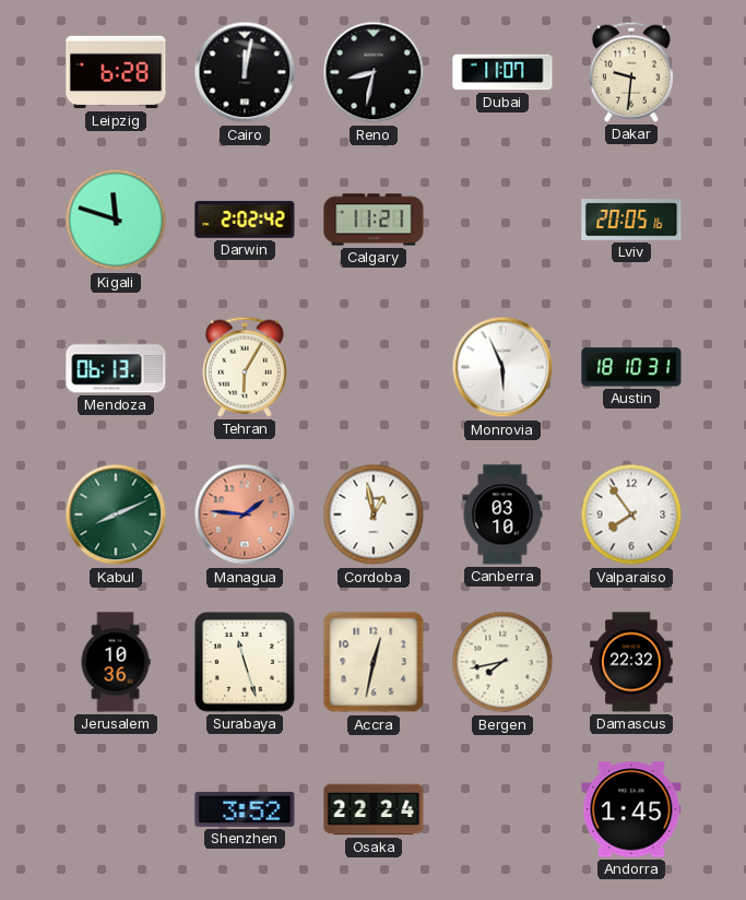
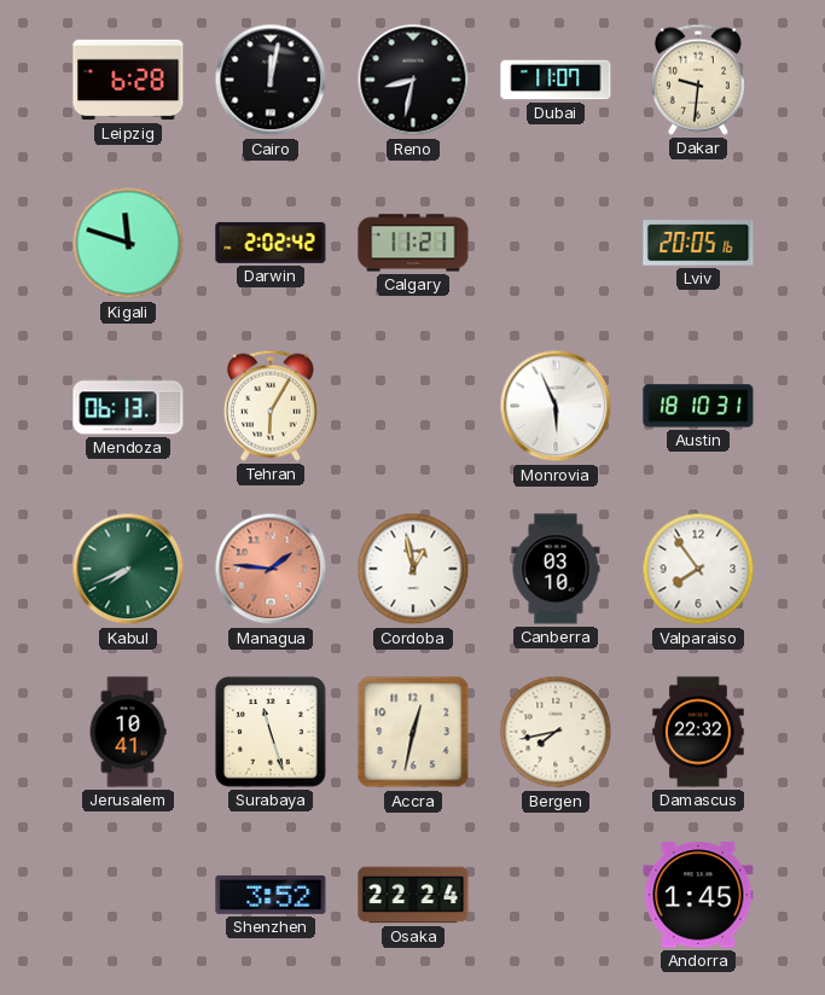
Kabul: 8:11 -> 7:41 (128, 569)
Jerusalem: 10:36 -> 10:41 (128, 732)
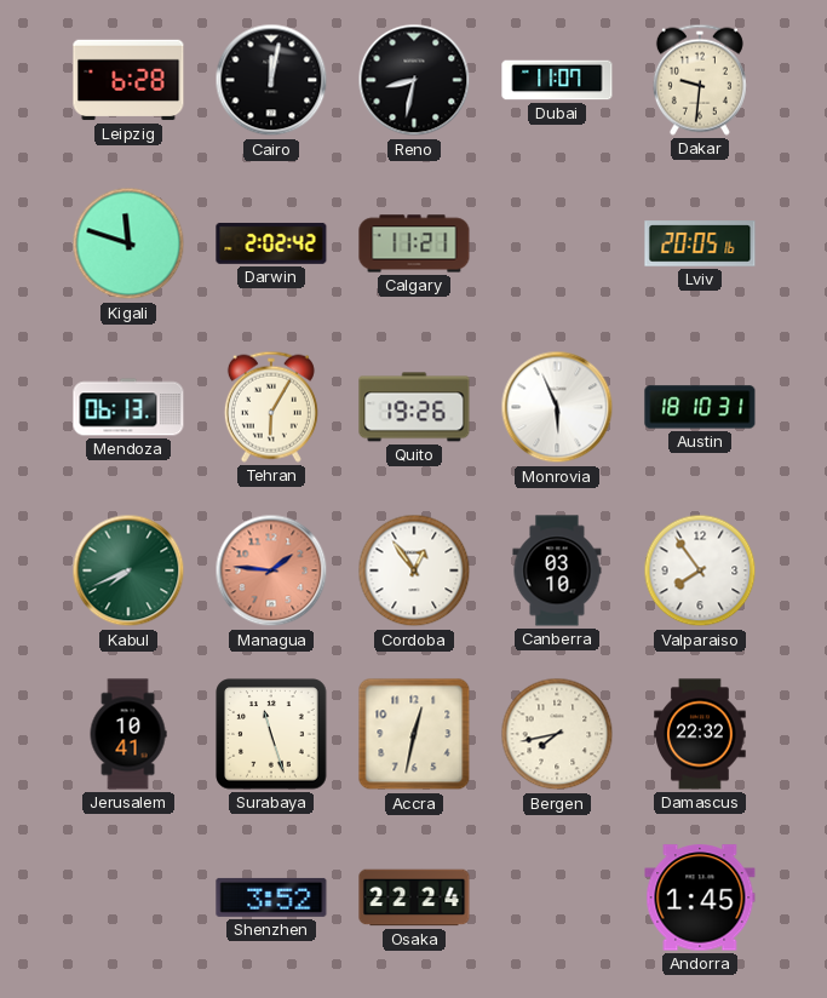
Quito: none -> 19:26 (414, 407)
Cordoba: 12:58 -> 12:54 (414, 570)
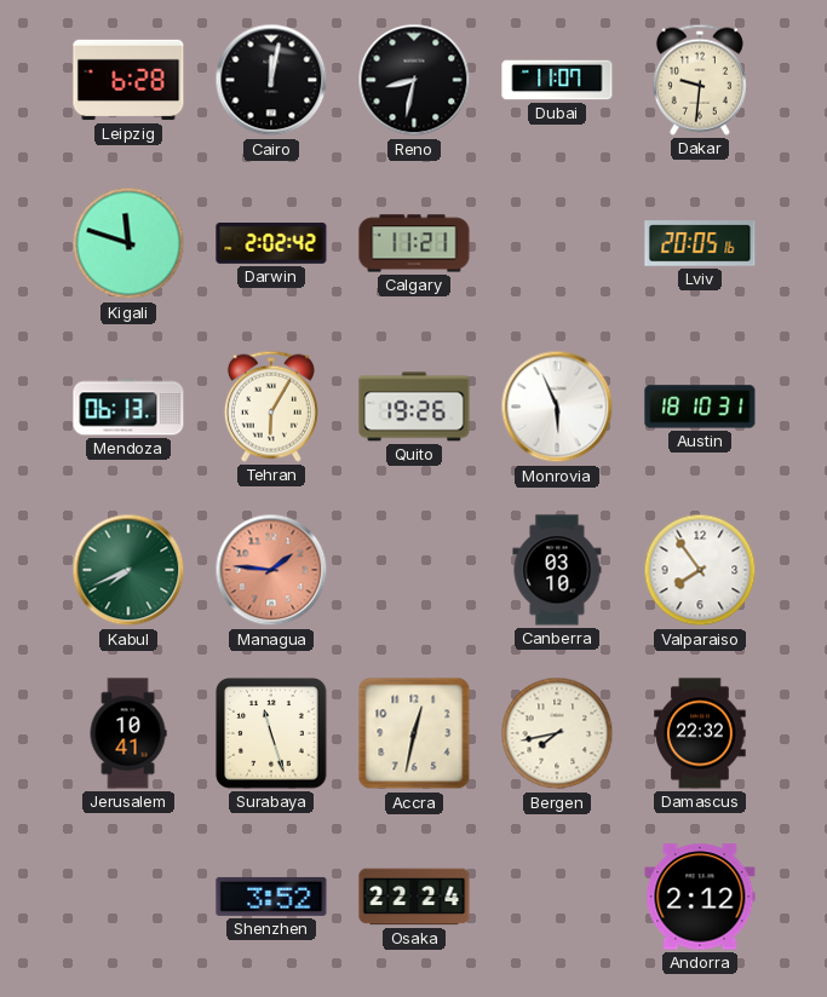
Cordoba: 12:54 -> none (414, 570)
Andorra: 1:45 -> 2:12 (700, 897)
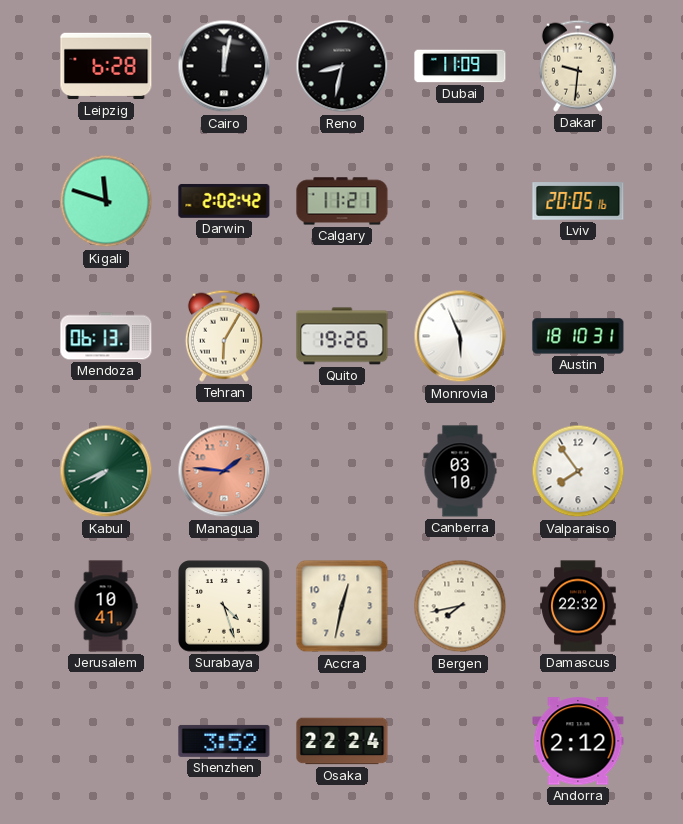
Dubai: 11:07 -> 11:09 (460, 66)
Surabaya: 11:27 -> 4:27 (224, 606)
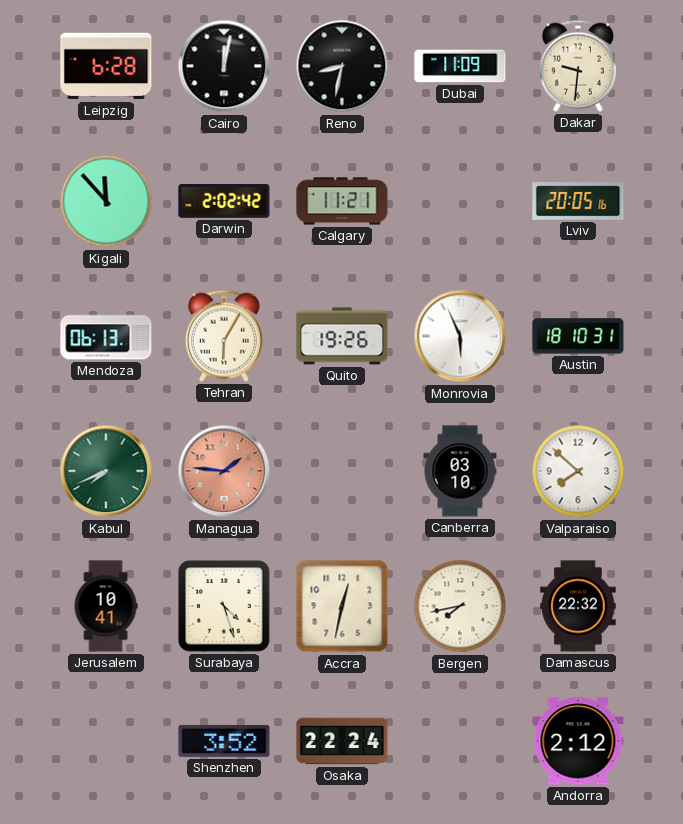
Kigali: 11:48 -> 11:53 (106, 201)
Valparaiso: 7:54 -> 7:52 (578, 471)
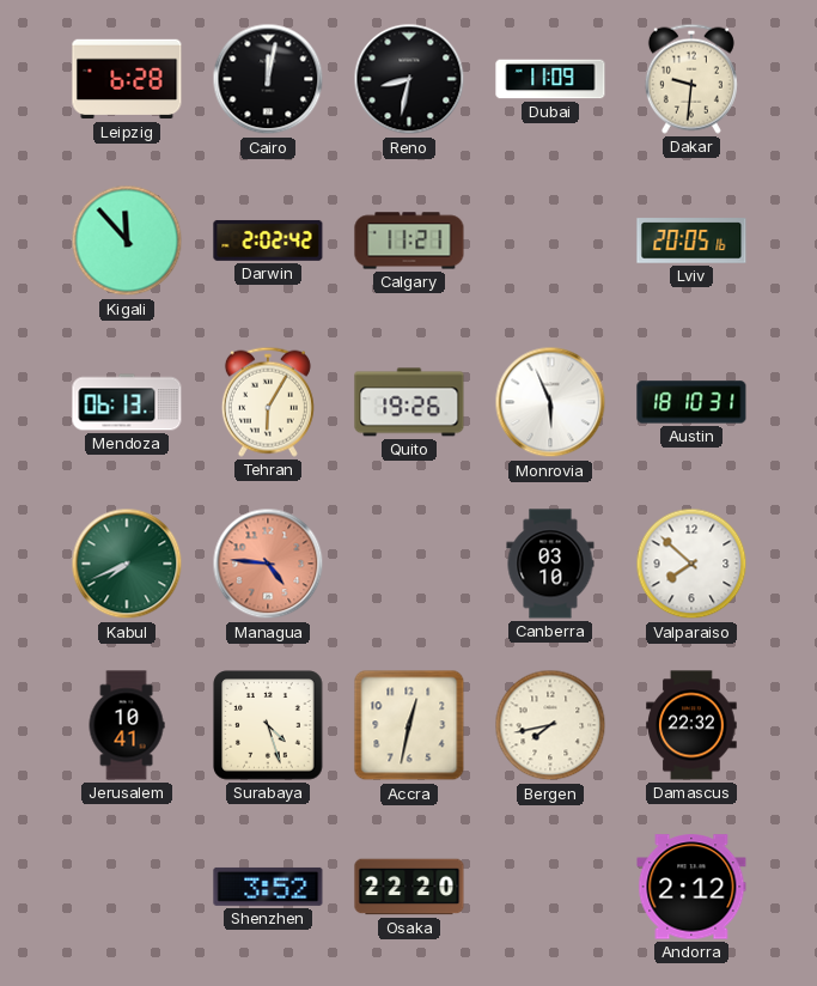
Managua: 1:46 -> 4:46 (268, 564)
Osaka: 22:24 -> 22:20 (409, 887)
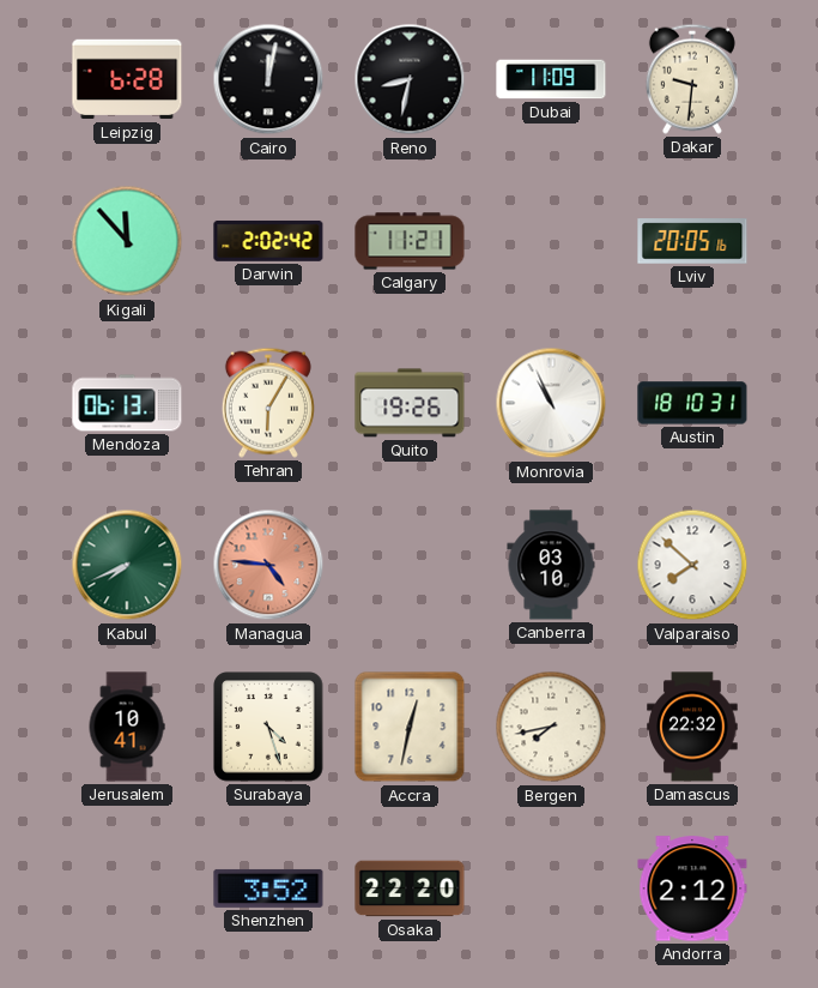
Monrovia: 5:56 -> 10:56 (551, 403)
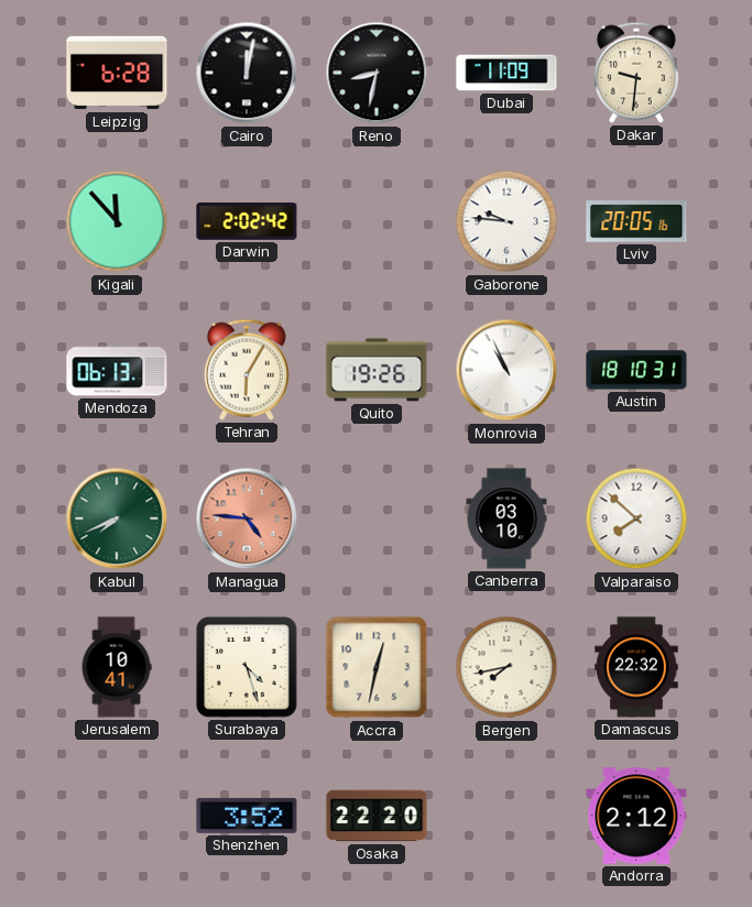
Calgary: 11:21 -> none (410, 241)
Gaborone: none -> 9:46 (506, 221)
